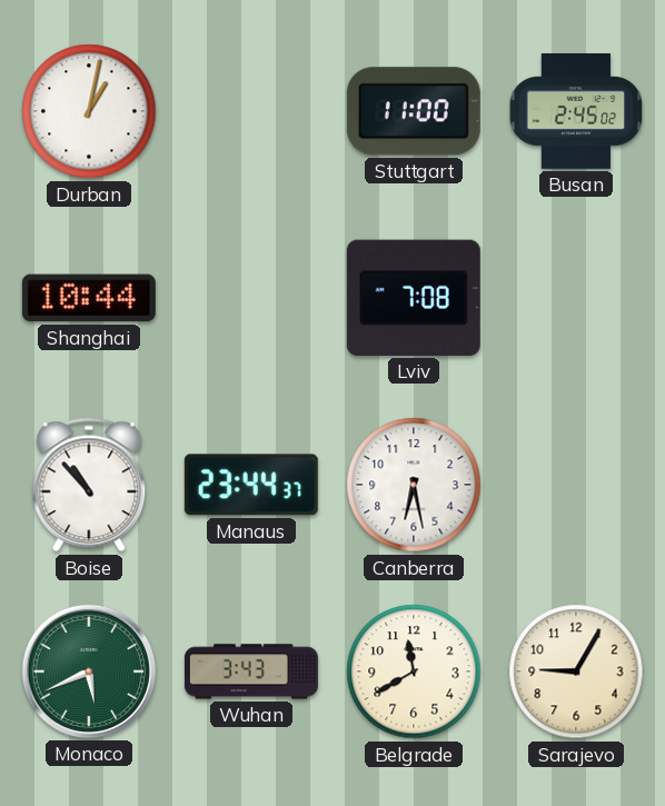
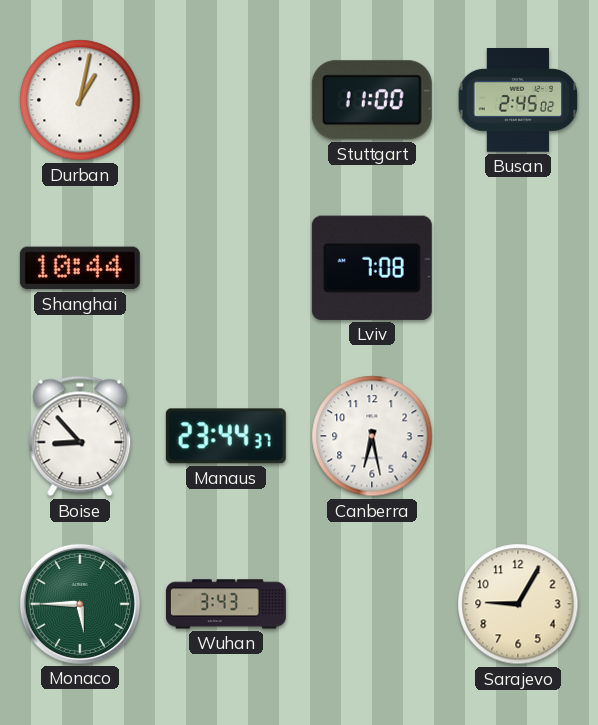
Boise: 10:53 -> 8:53 (80, 436)
Monaco: 5:41 -> 5:45 (80, 604)
Belgrade: 11:40 -> none (414, 671)
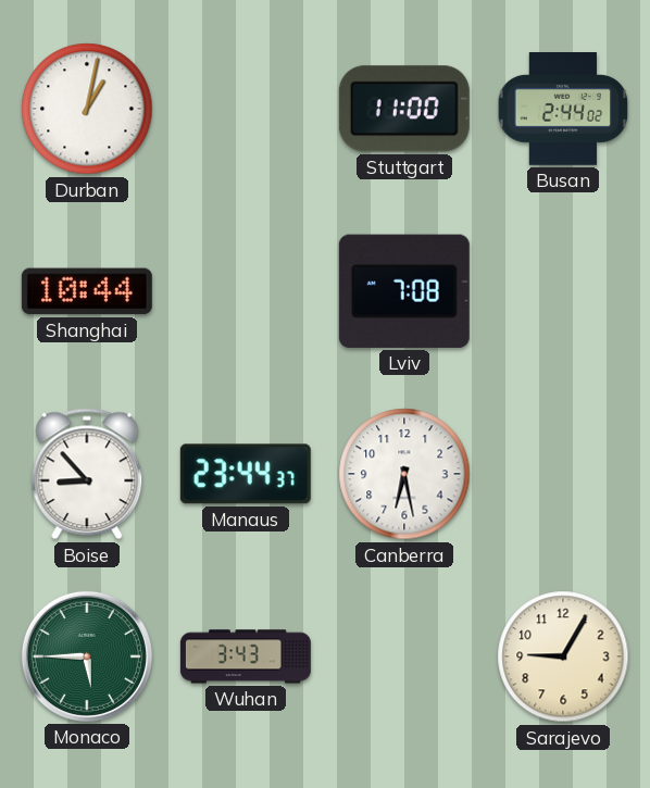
Busan: 2:45 -> 2:44 (563, 110)
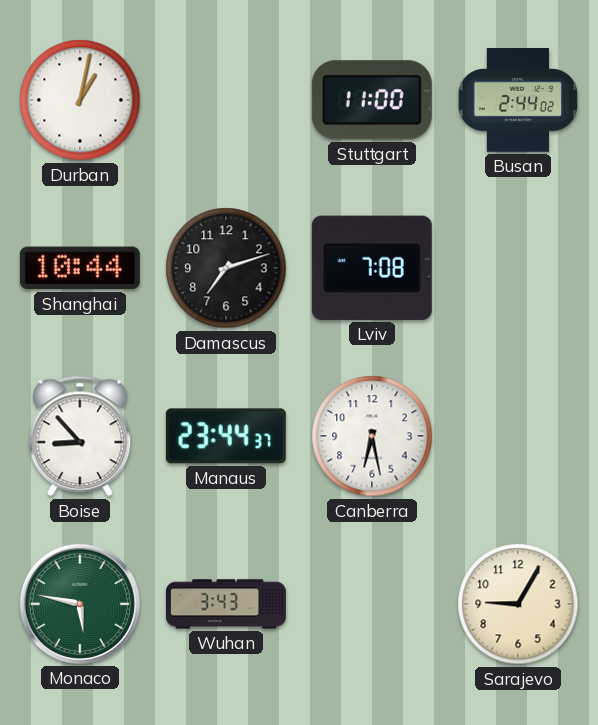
Damascus: none -> 7:12 (226, 268)
Monaco: 5:45 -> 5:47 (80, 604)
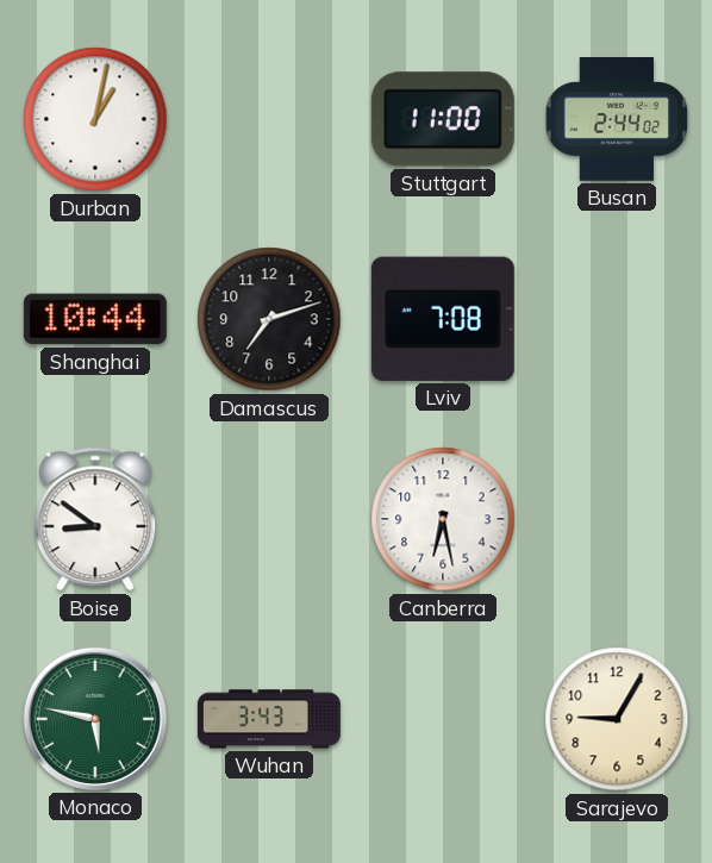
Boise: 8:53 -> 8:51 (95, 519)
Manaus: 23:44 -> none (226, 436)
